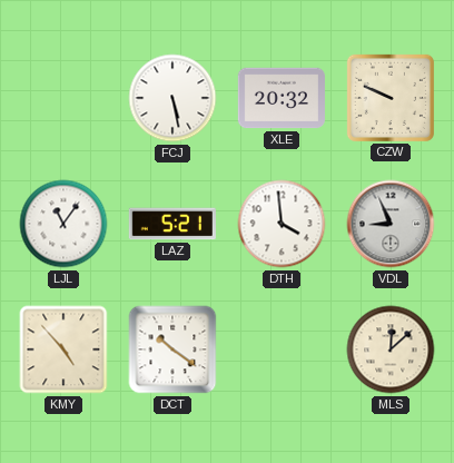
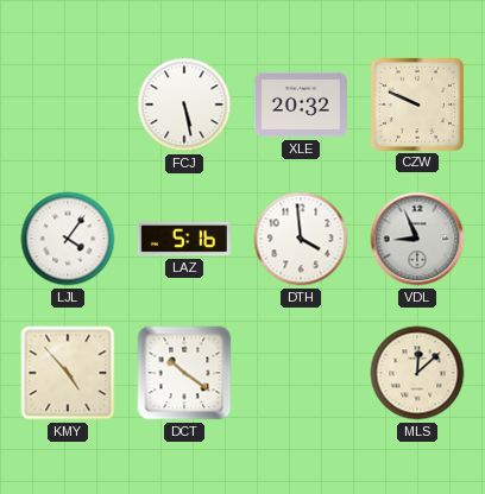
LJL: 11:06 -> 4:06 (68, 239)
LAZ: 5:21 -> 5:16 (184, 239)
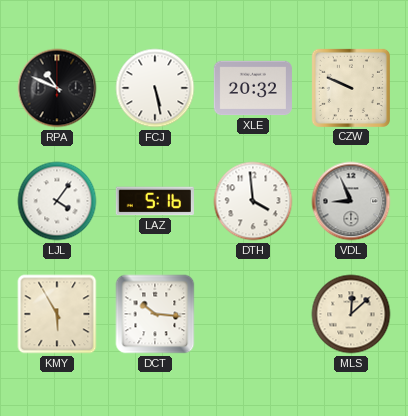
RPA: none -> 10:49 (57, 88)
KMY: 4:53 -> 5:55 (57, 314)
DCT: 10:21 -> 10:16 (155, 314)
